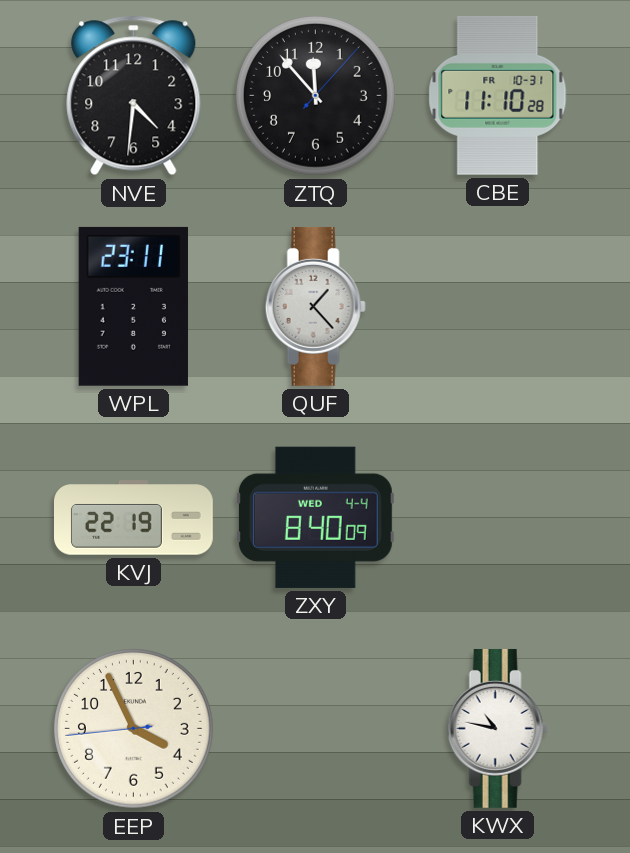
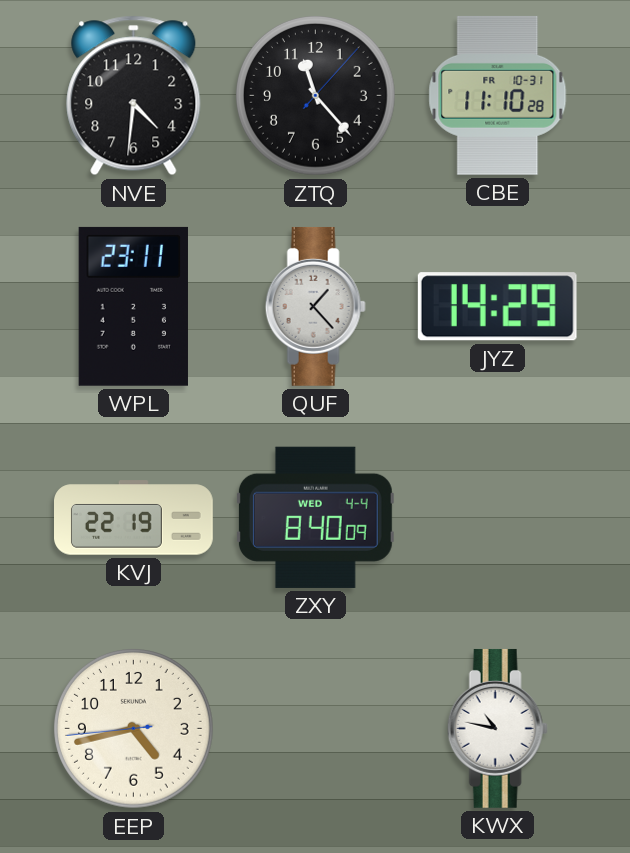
ZTQ: 11:53 -> 11:23 (316, 96)
JYZ: none -> 14:29 (497, 307)
EEP: 3:55 -> 4:42 (134, 729)
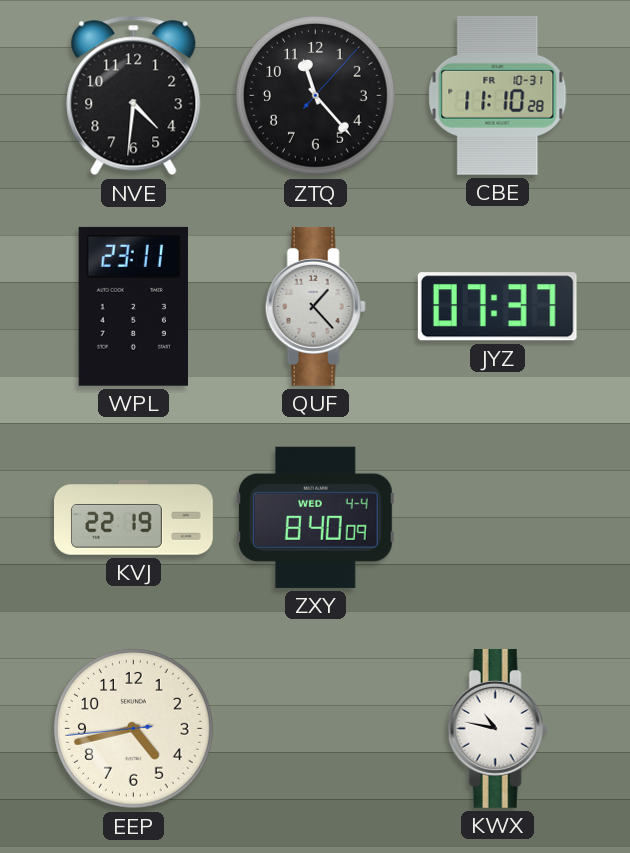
JYZ: 14:29 -> 07:37 (497, 307)
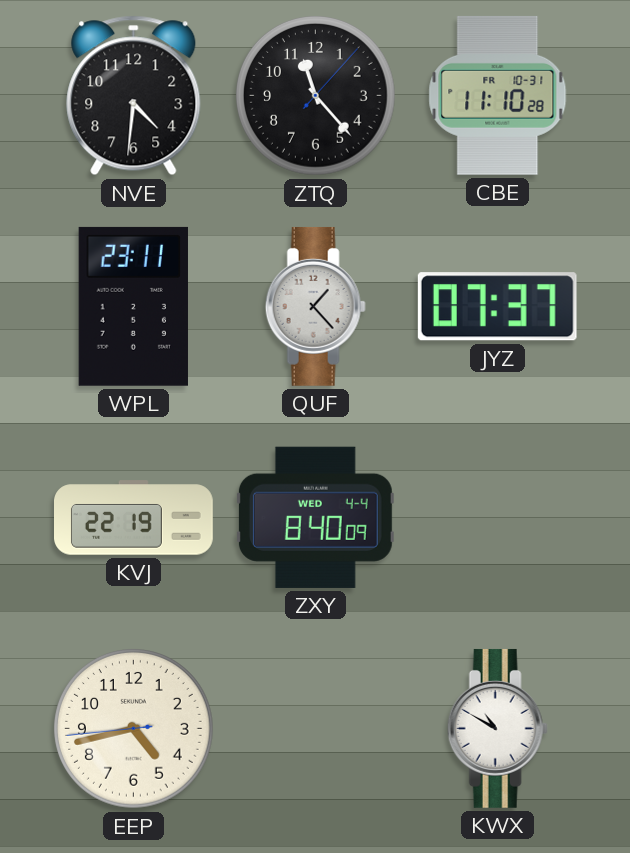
KWX: 10:47 -> 10:50 (497, 728)
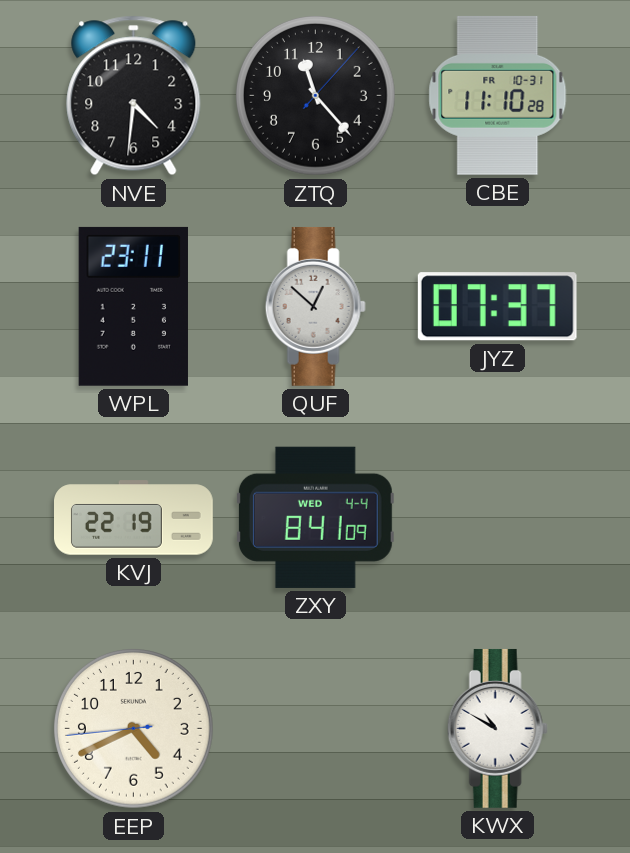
QUF: 1:23 -> 12:52 (315, 306)
ZXY: 8:40 -> 8:41 (315, 517)
EEP: 4:42 -> 4:40 (134, 729)
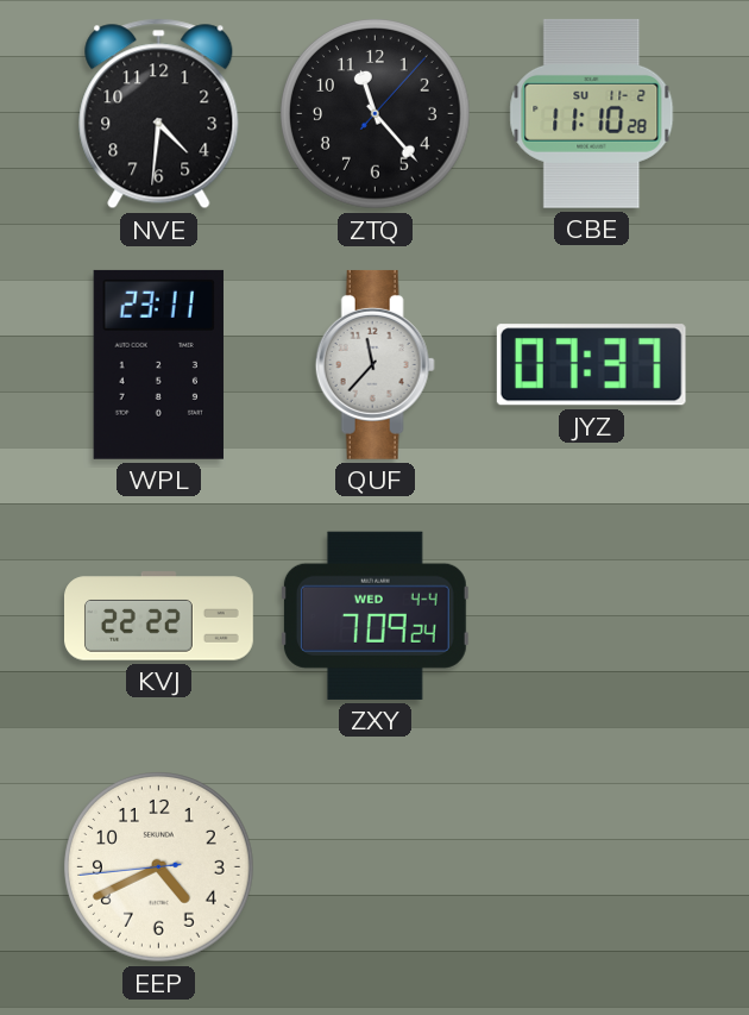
CBE date: FR 10-31 -> SU 11-2 (592, 113)
QUF: 12:52 -> 11:37 (374, 364)
KVJ: 22:19 -> 22:22 (159, 616)
ZXY: 8:41 -> 7:09 (374, 615)
KWX: 10:50 -> none (497, 728)
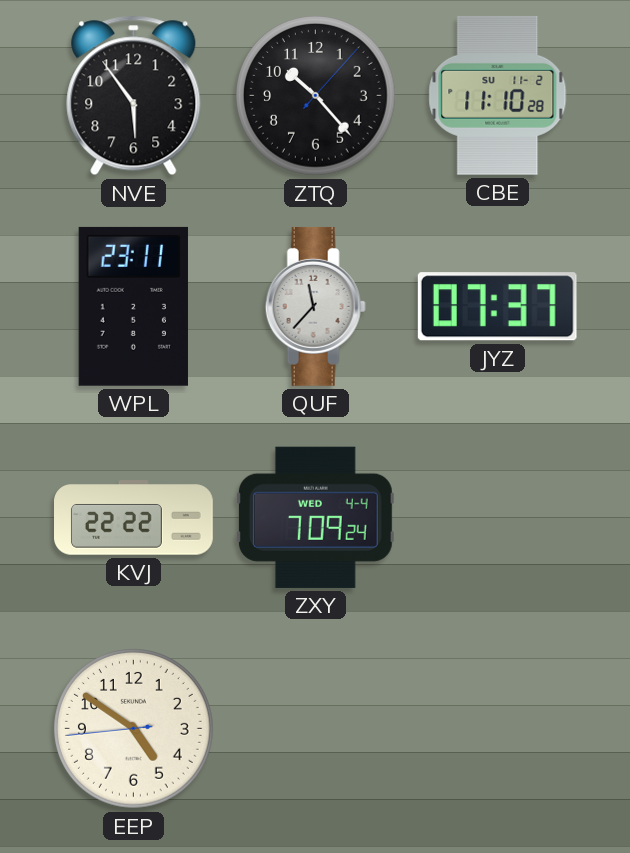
NVE: 4:31 -> 5:54 (134, 96)
ZTQ: 11:23 -> 10:23 (316, 96)
EEP: 4:40 -> 4:50 (134, 729)
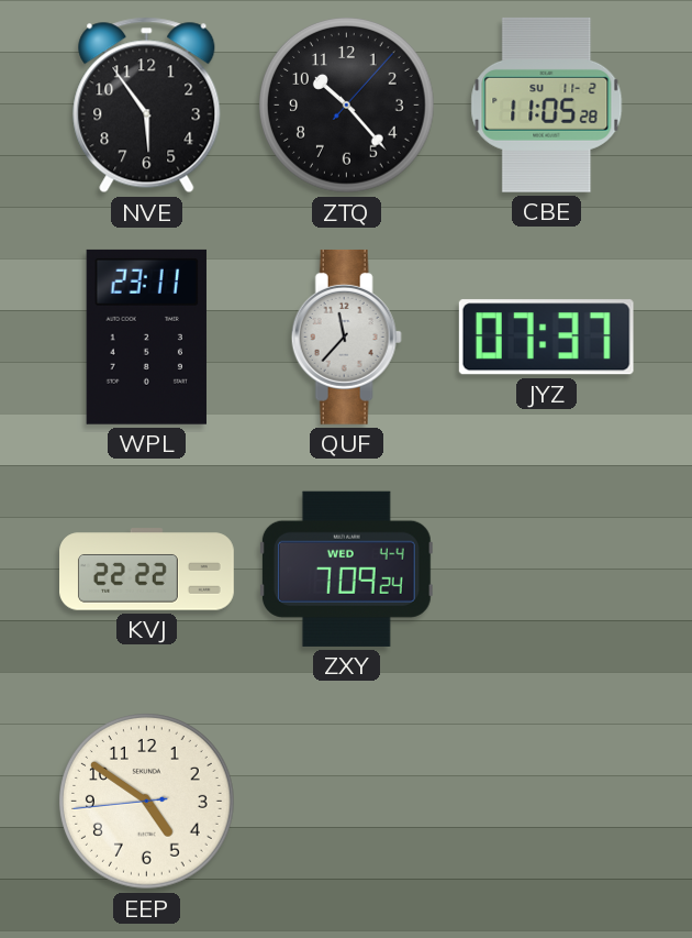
CBE: 11:10 -> 11:05 (547, 104)
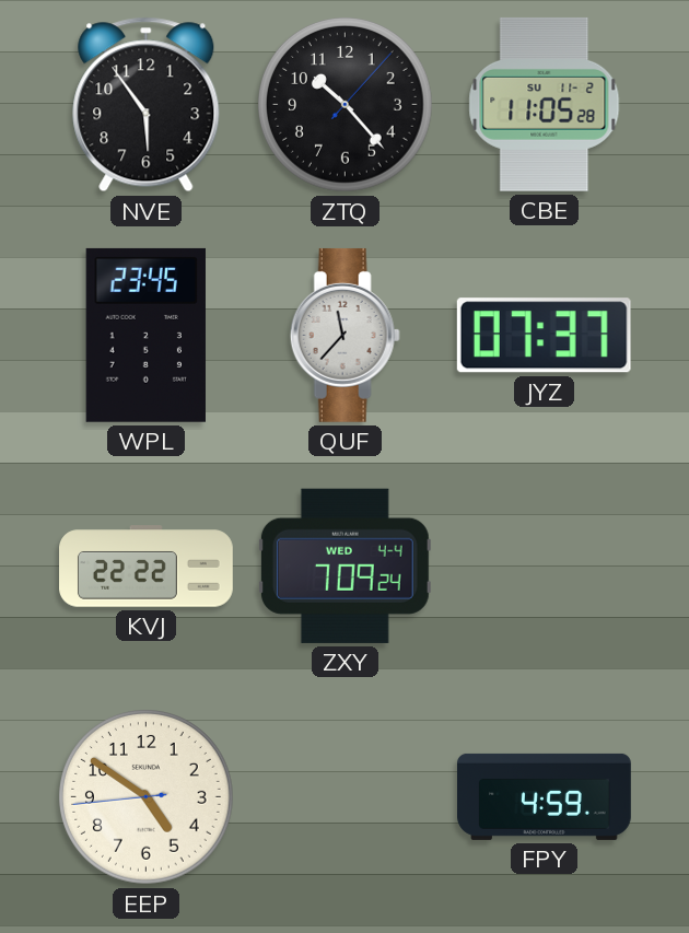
WPL: 23:11 -> 23:45 (145, 335)
FPY: none -> 4:59 (545, 796)
